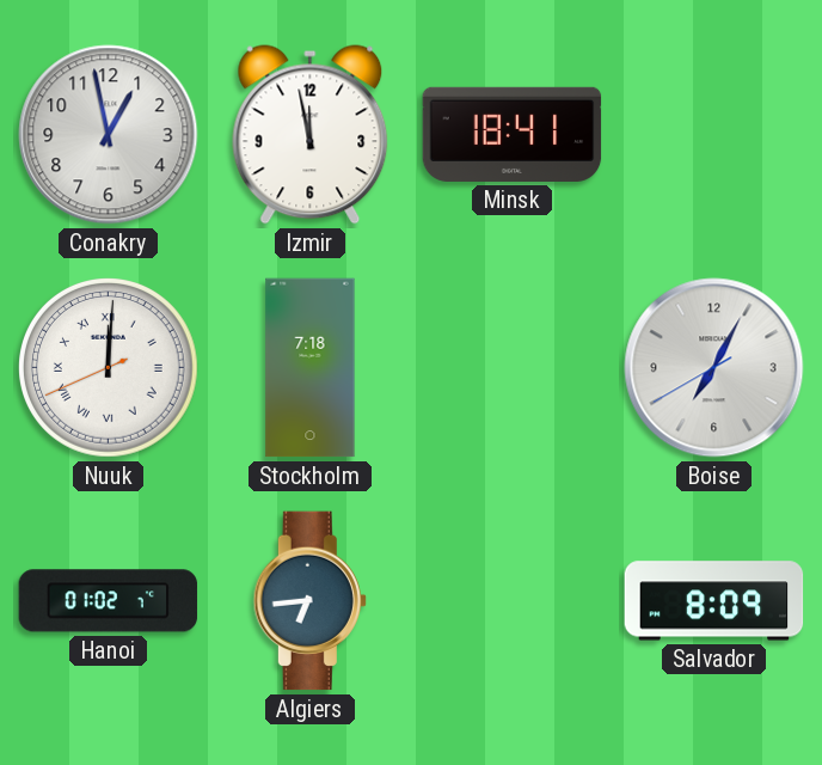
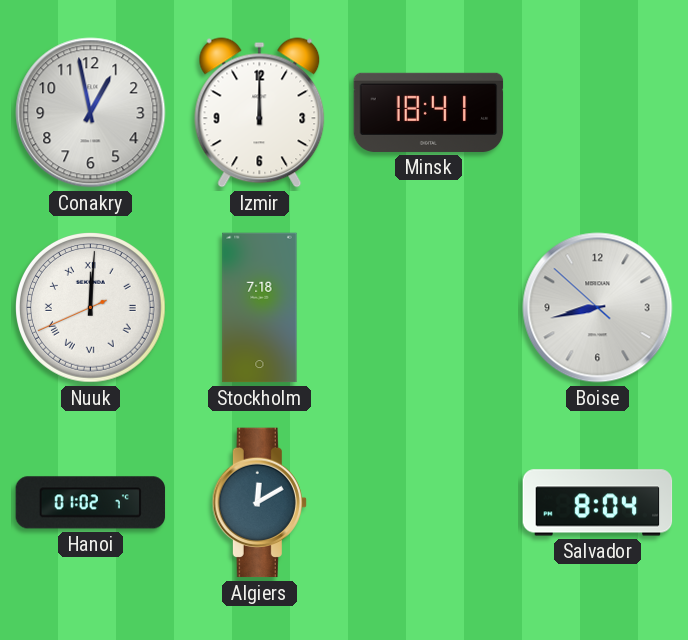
Izmir: 11:58 -> 12:00 (260, 113)
Boise: 7:04 -> 8:42 (598, 308)
Algiers: 6:44 -> 12:10 (259, 503)
Salvador: 8:09 -> 8:04 (598, 503)
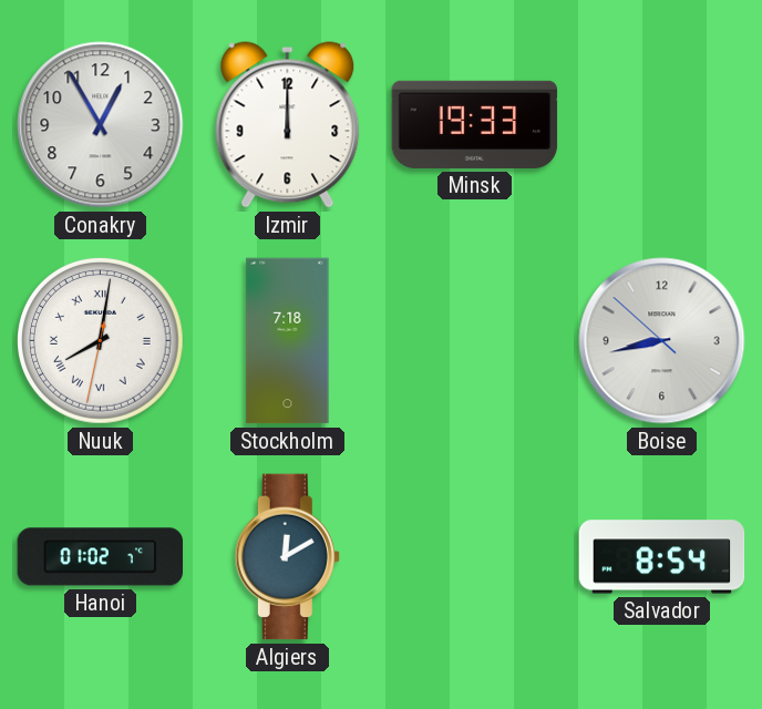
Conakry: 12:58 -> 12:55 (101, 125)
Minsk: 18:41 -> 19:33 (475, 124)
Nuuk: 12:00 -> 8:01 (101, 341)
Salvador: 8:04 -> 8:54 (662, 557)
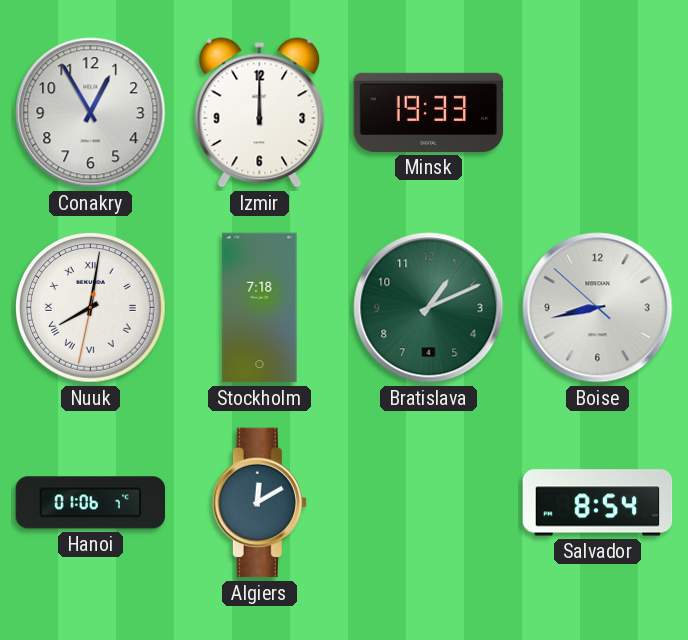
Bratislava: none -> 1:11 (429, 308)
Hanoi: 01:02 -> 01:06 (91, 503)
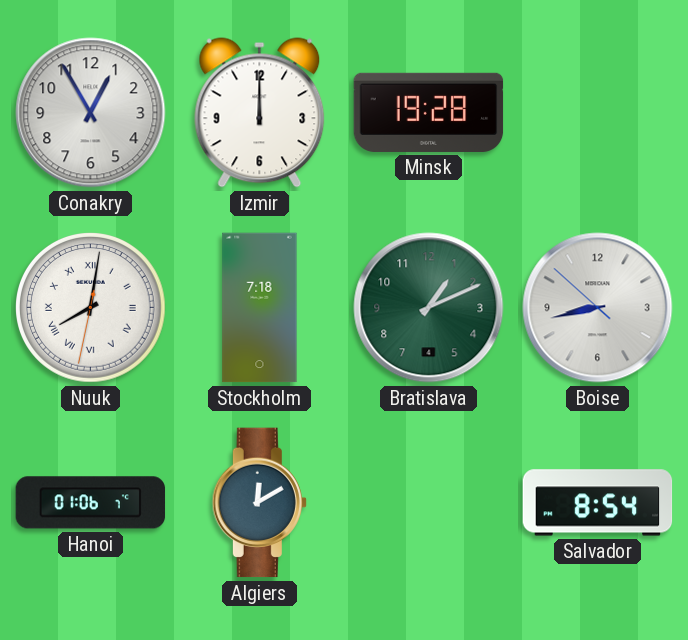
Minsk: 19:33 -> 19:28 (429, 112)
